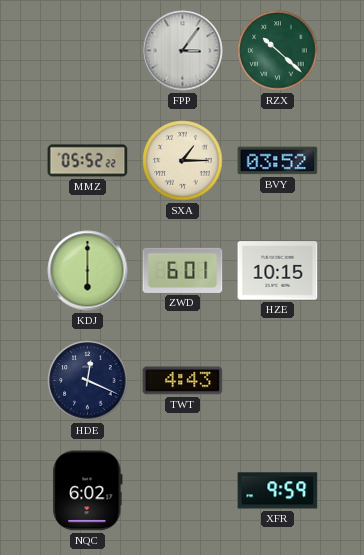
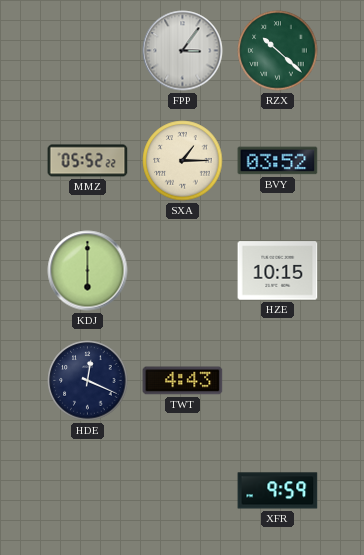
ZWD: 6:01 -> none (183, 270)
NQC: 6:02 -> none (88, 491)
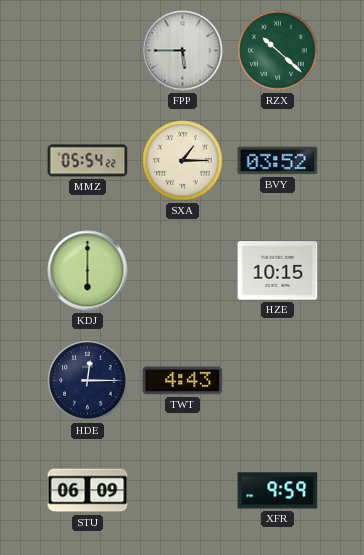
FPP: 3:06 -> 5:45 (183, 51)
MMZ: 05:52 -> 05:54 (88, 161)
HDE: 12:19 -> 12:15 (88, 381)
STU: none -> 06:09 (88, 491)
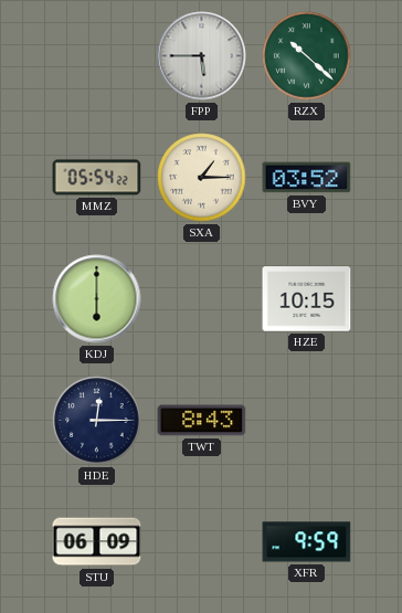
TWT: 4:43 -> 8:43 (202, 421)
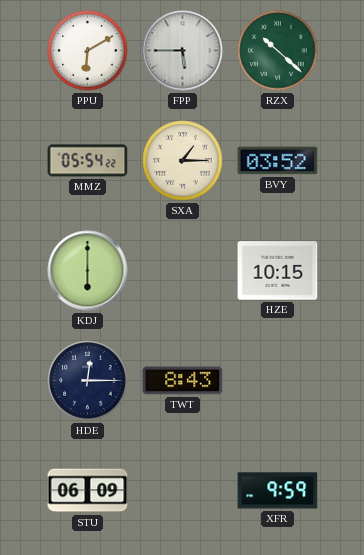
PPU: none -> 6:10 (88, 51)
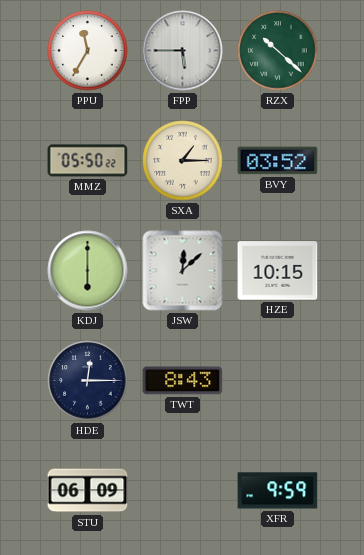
PPU: 6:10 -> 11:35 (88, 51)
MMZ: 05:54 -> 05:50 (88, 161)
JSW: none -> 12:08 (183, 271)
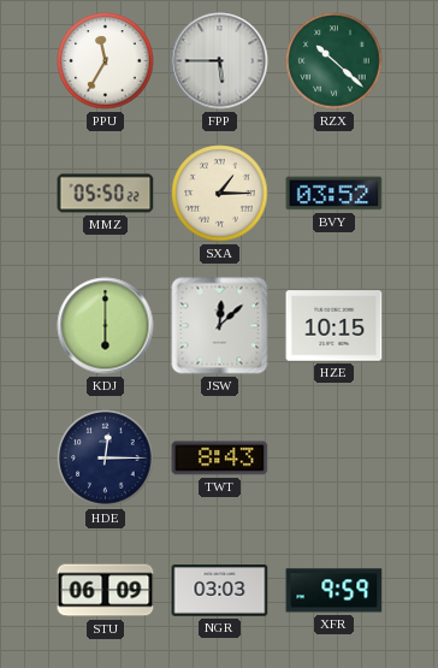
NGR: none -> 03:03 (220, 591)
